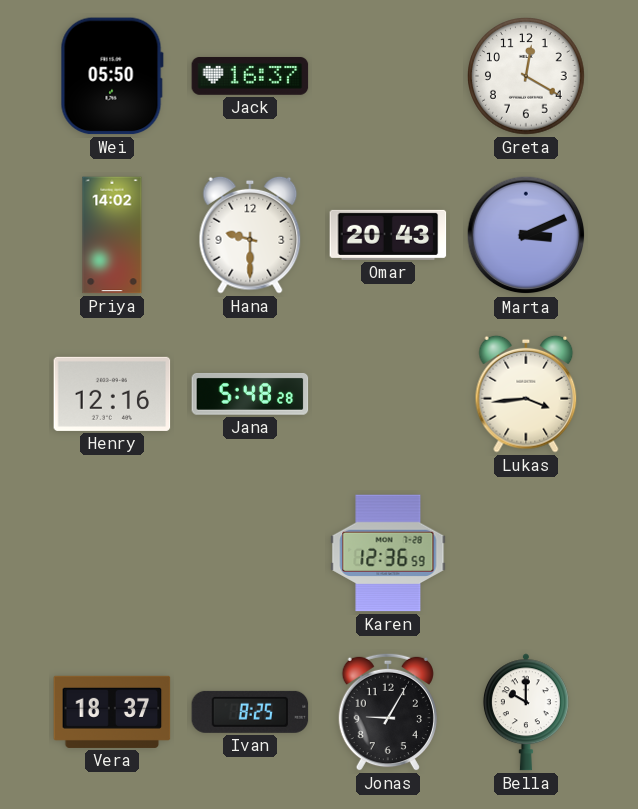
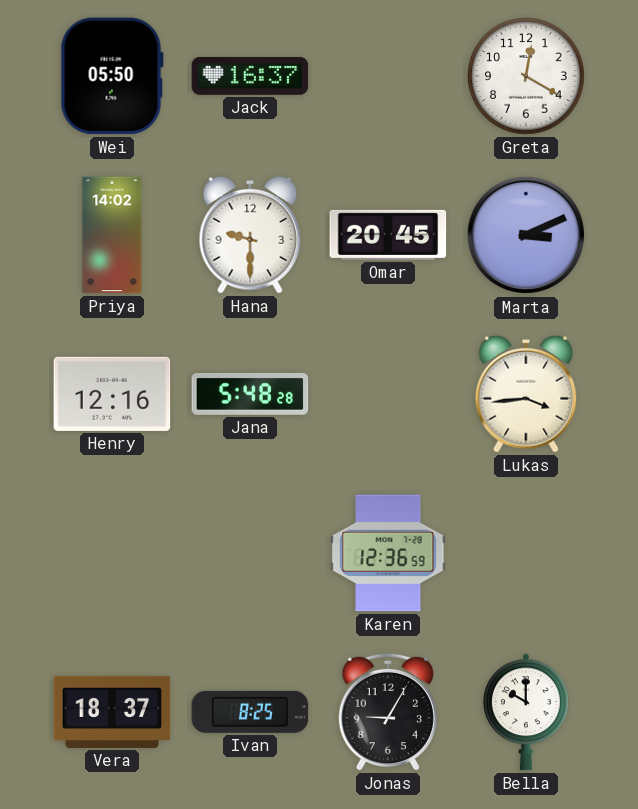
Omar: 20:43 -> 20:45 (388, 235)
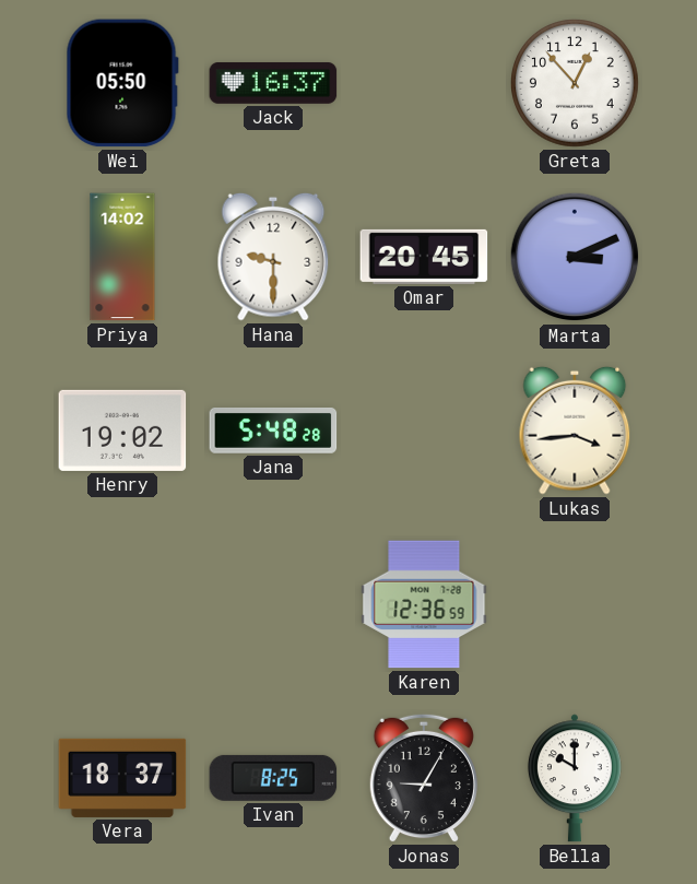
Greta: 12:20 -> 12:53 (575, 83)
Henry: 12:16 -> 19:02 (122, 431)
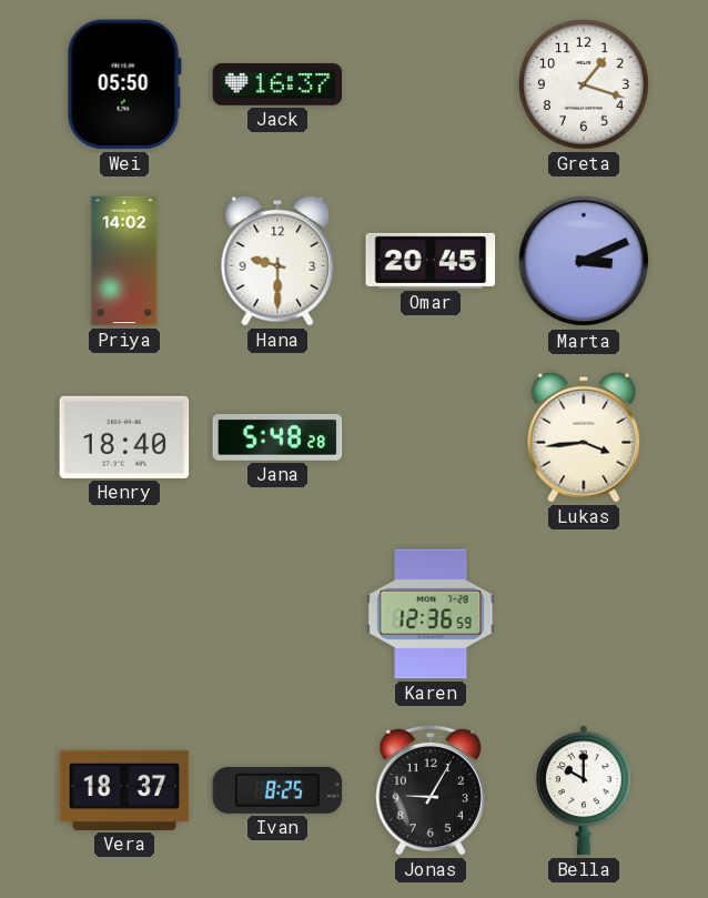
Greta: 12:53 -> 1:18 (584, 84)
Henry: 19:02 -> 18:40 (124, 437)
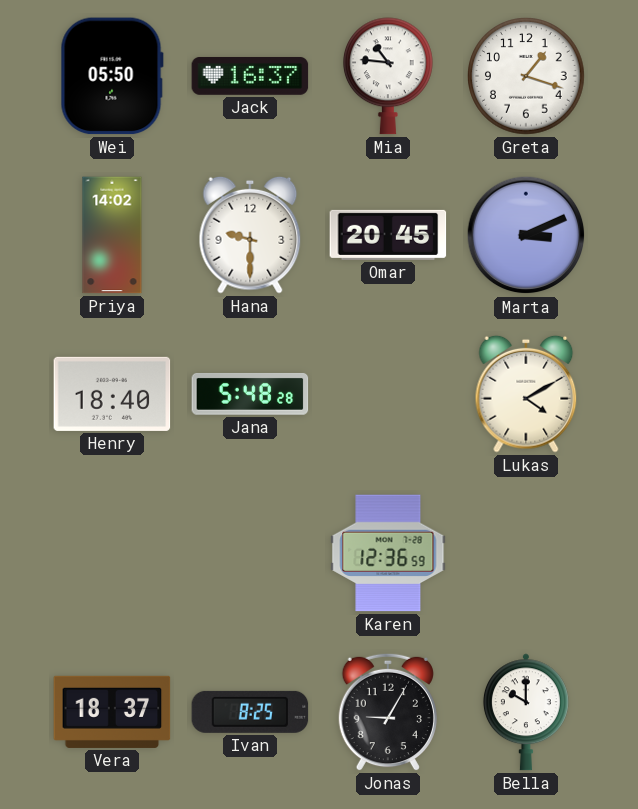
Mia: none -> 10:46 (389, 76)
Lukas: 3:44 -> 4:10 (526, 394)
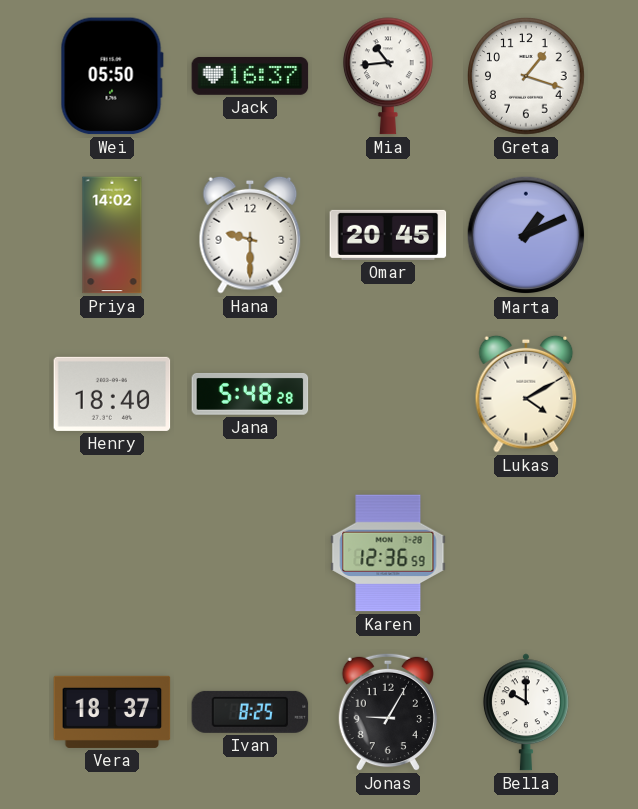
Mia: 10:46 -> 10:44 (389, 76)
Marta: 3:11 -> 1:11 (526, 235)
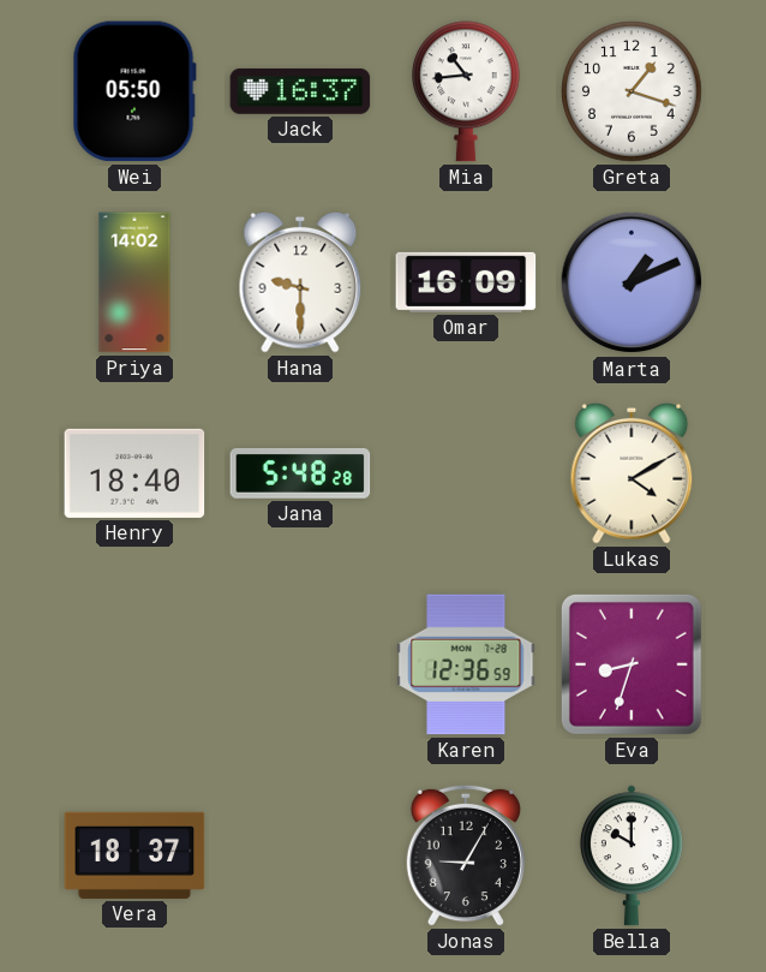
Omar: 20:45 -> 16:09 (466, 282)
Eva: none -> 8:33 (632, 664)
Ivan: 8:25 -> none (250, 712)
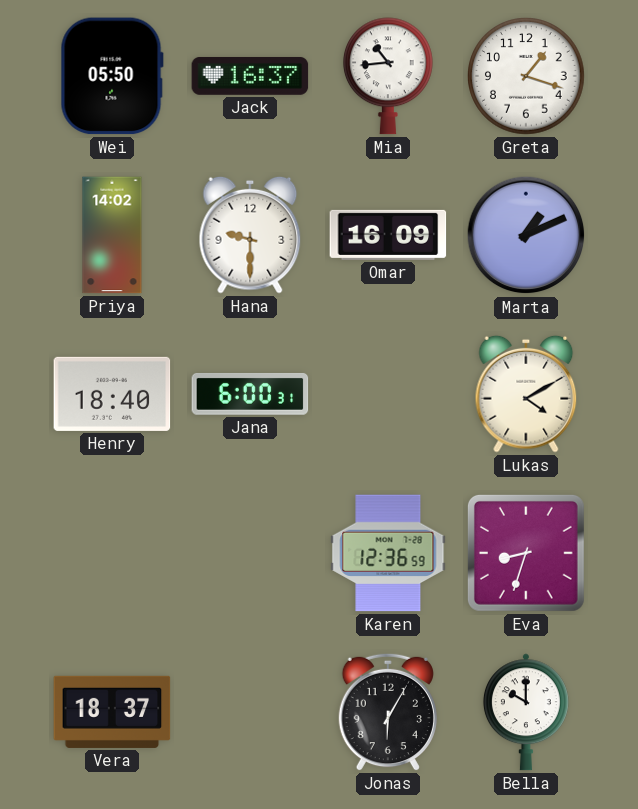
Jana: 5:48 -> 6:00 (250, 394)
Jonas: 9:05 -> 6:05 (388, 712)
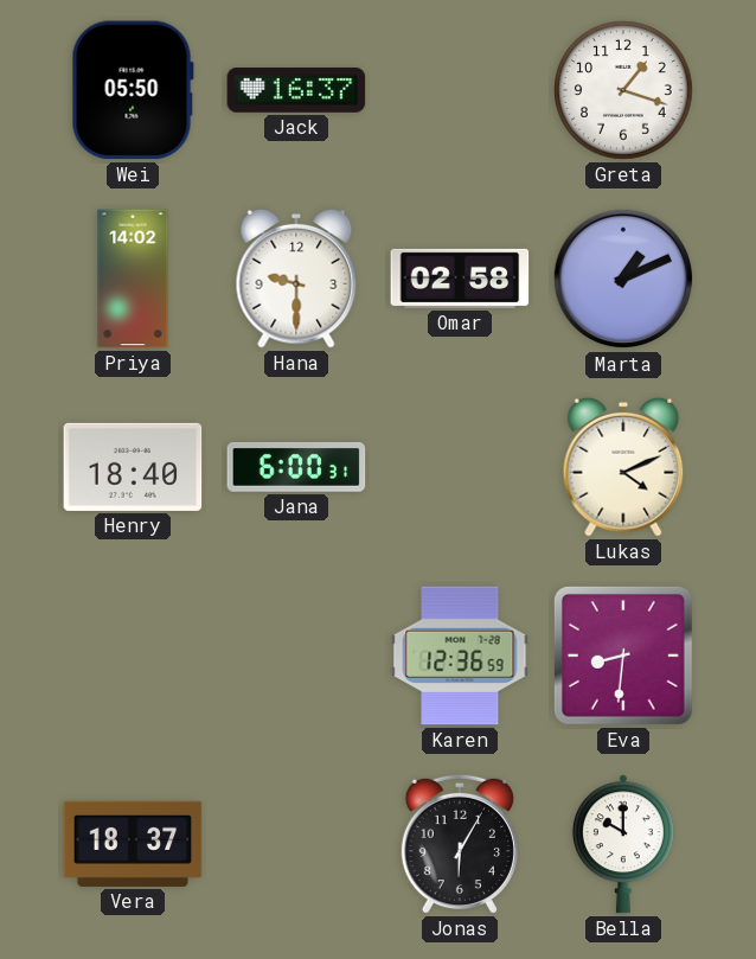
Mia: 10:44 -> none (389, 76)
Omar: 16:09 -> 02:58 (460, 279)
Lukas: 4:10 -> 4:11 (623, 467)
Eva: 8:33 -> 8:31 (623, 656)
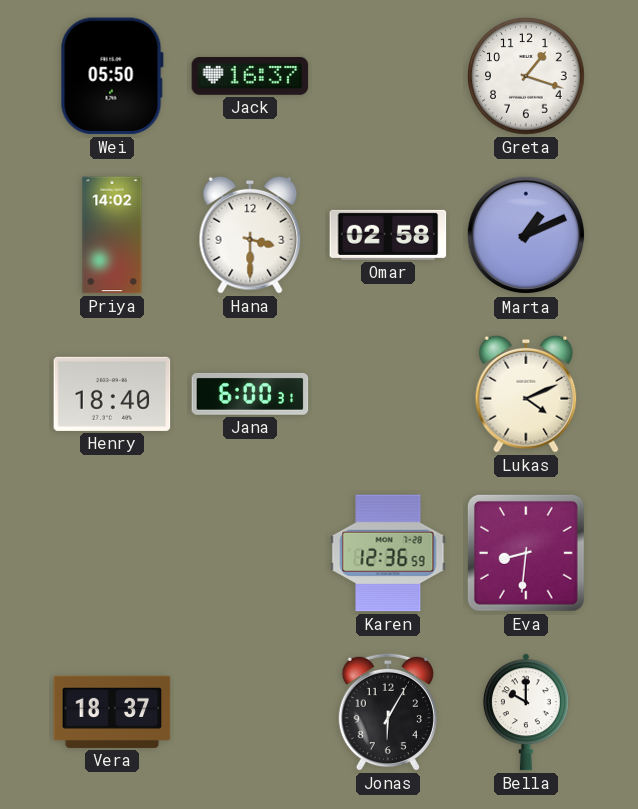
Hana: 9:30 -> 3:30 (250, 235)
